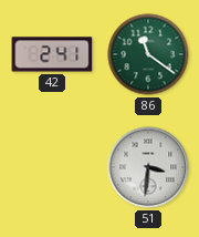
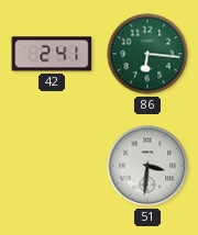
86: 11:21 -> 6:16 (147, 54)
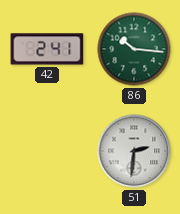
86: 6:16 -> 10:16 (134, 49)
51: 3:31 -> 2:31 (134, 151)
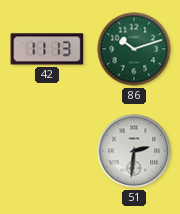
42: 2:41 -> 11:13 (47, 49)
86: 10:16 -> 10:12 (134, 49)
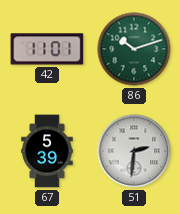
42: 11:13 -> 11:01 (47, 49)
67: none -> 5:39 (47, 151)
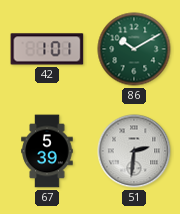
42: 11:01 -> 1:01 (47, 49)
86: 10:12 -> 10:10 (134, 49)
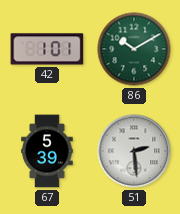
51: 2:31 -> 2:29 (134, 151)
